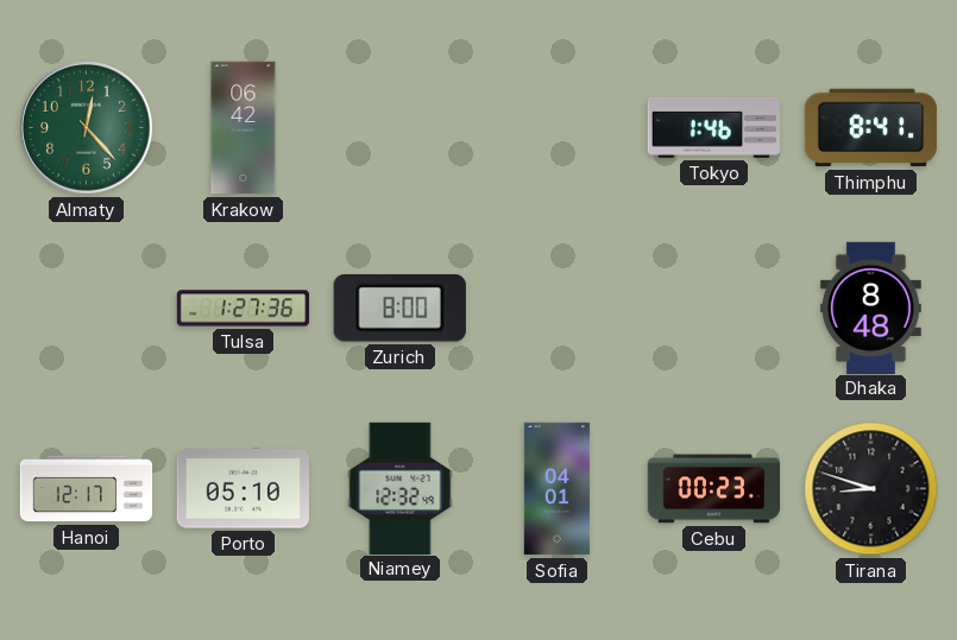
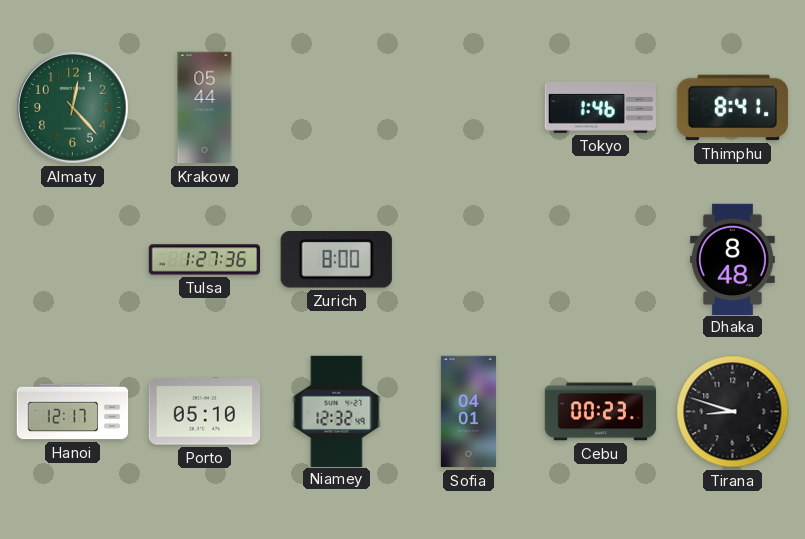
Krakow: 06:42 -> 05:44 (205, 108)
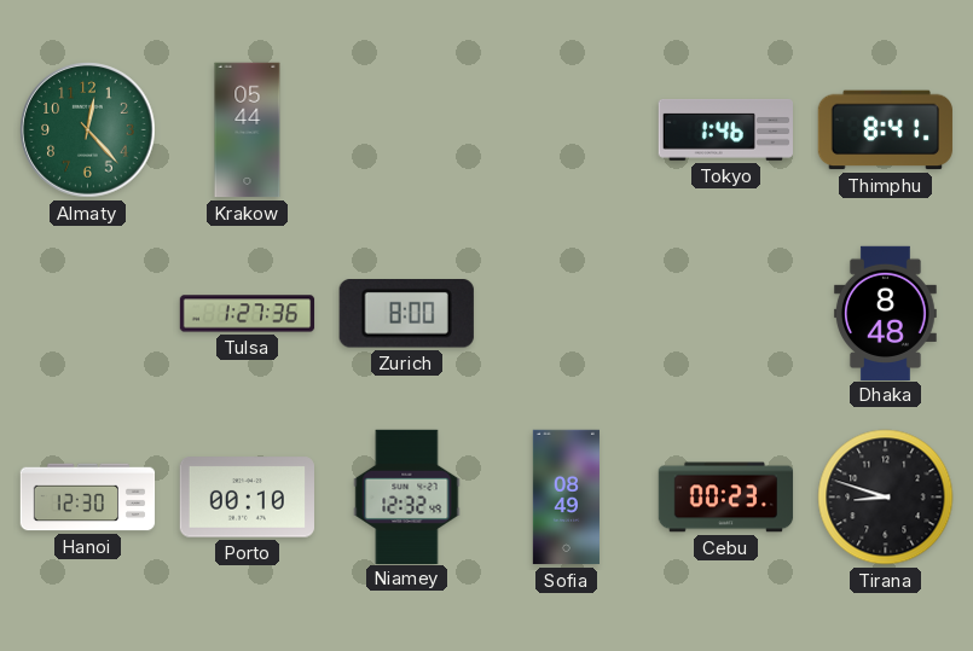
Hanoi: 12:17 -> 12:30 (88, 498)
Porto: 05:10 -> 00:10 (247, 498)
Sofia: 04:01 -> 08:49 (566, 498)
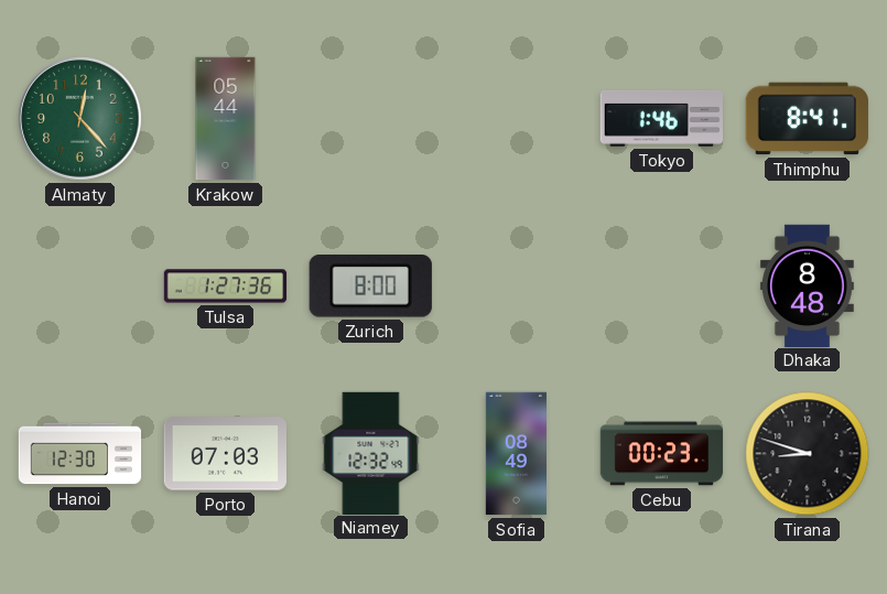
Porto: 00:10 -> 07:03 (225, 454)
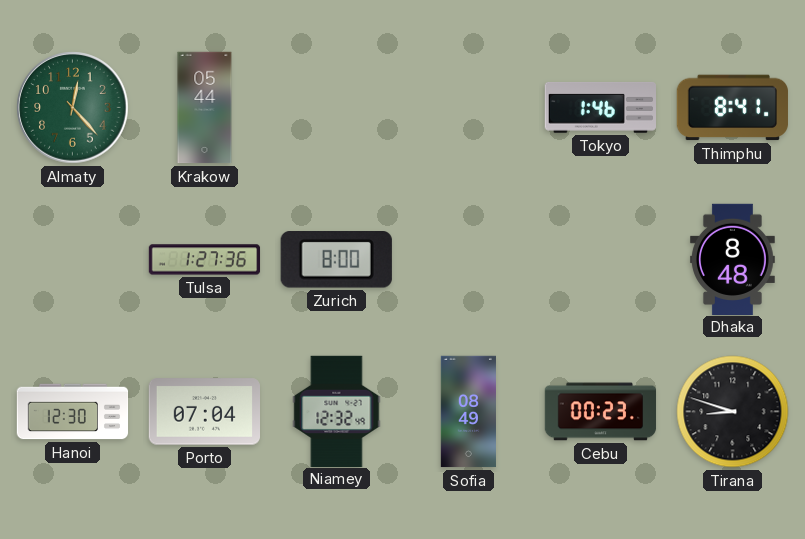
Porto: 07:03 -> 07:04 (204, 412)
